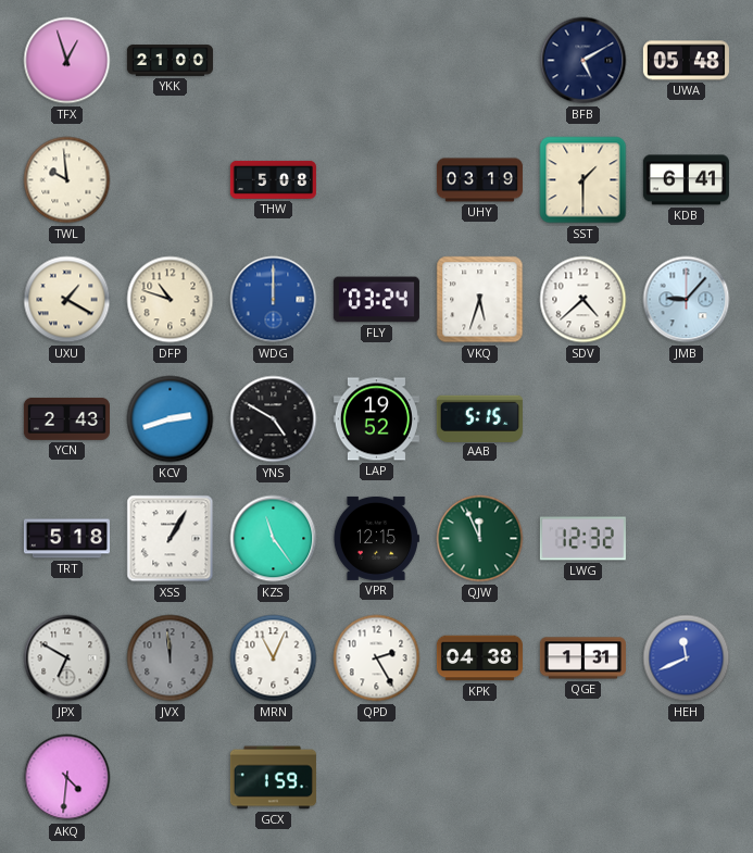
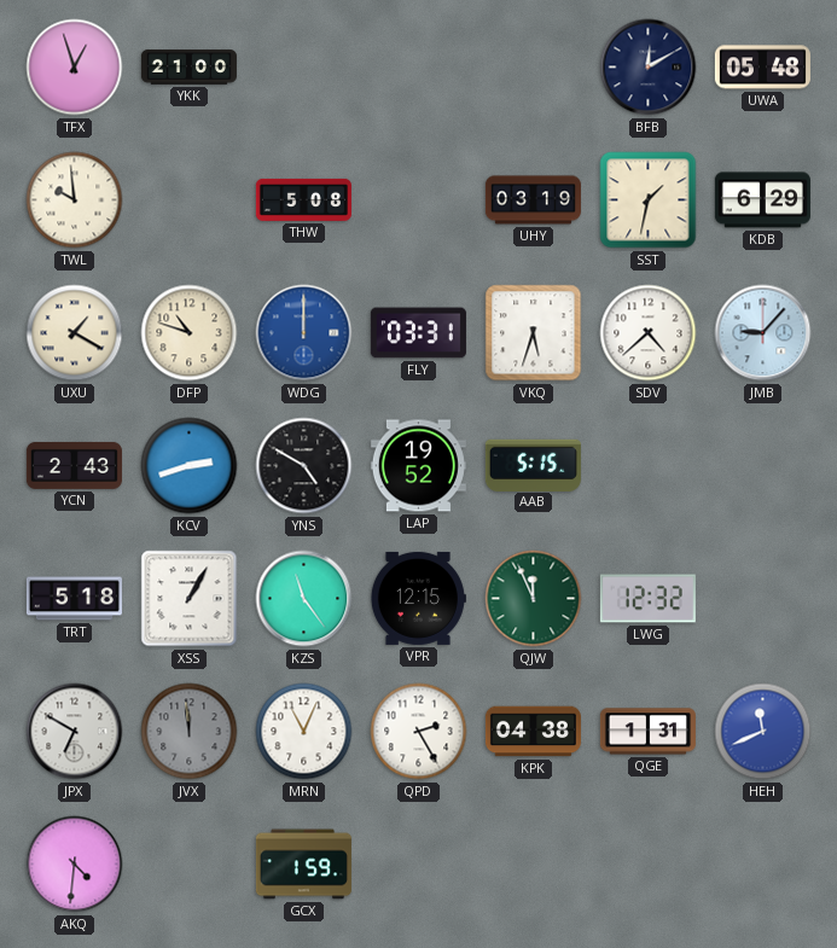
BFB: 5:10 -> 12:10 (649, 68)
SST: 1:30 -> 1:32 (649, 200)
KDB: 6:41 -> 6:29 (762, 200)
FLY: 03:24 -> 03:31 (418, 333)
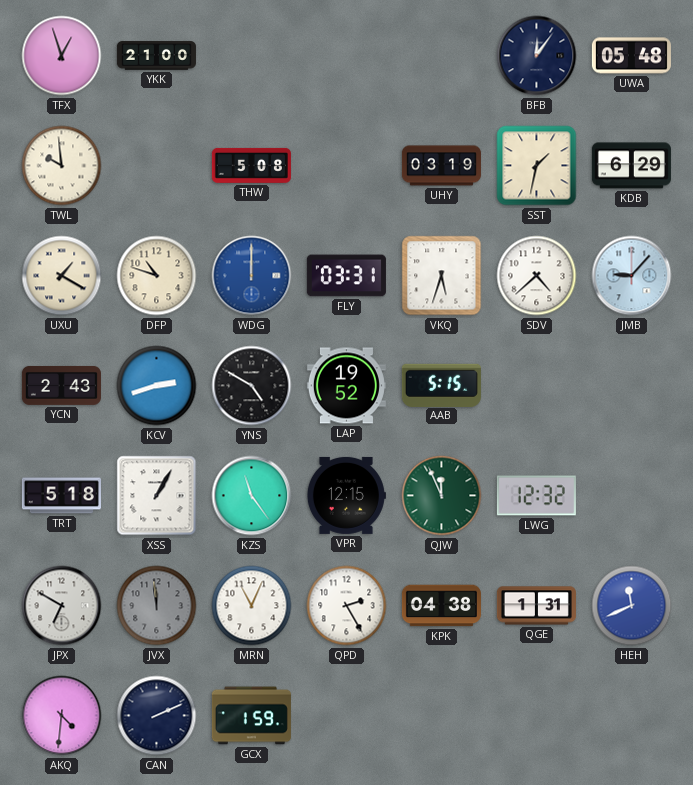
BFB: 12:10 -> 12:06 (537, 56)
CAN: none -> 2:11 (157, 716)
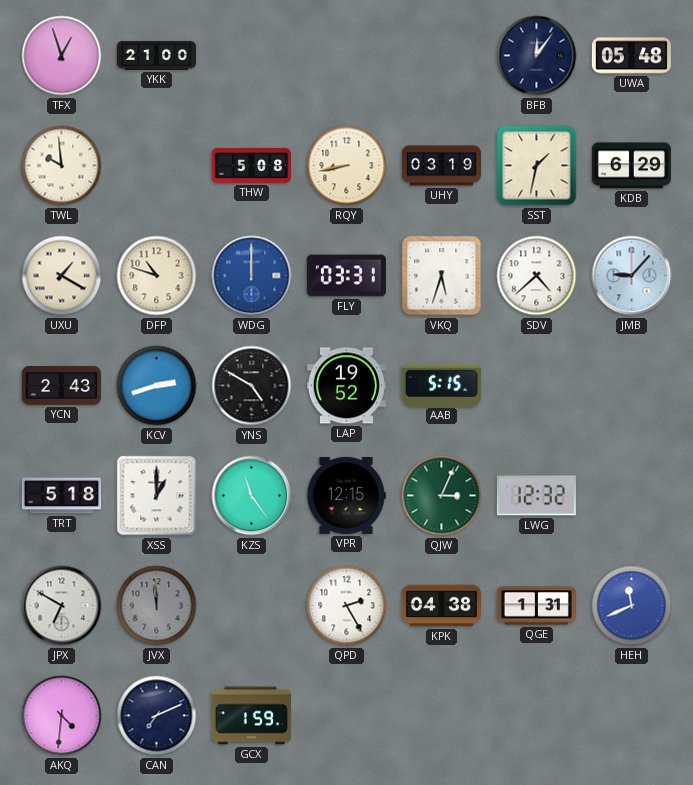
RQY: none -> 8:43 (347, 166)
XSS: 1:05 -> 1:00 (157, 496)
QJW: 11:56 -> 3:04 (442, 496)
MRN: 11:04 -> none (252, 606)
CAN: 2:11 -> 7:11 (157, 716)
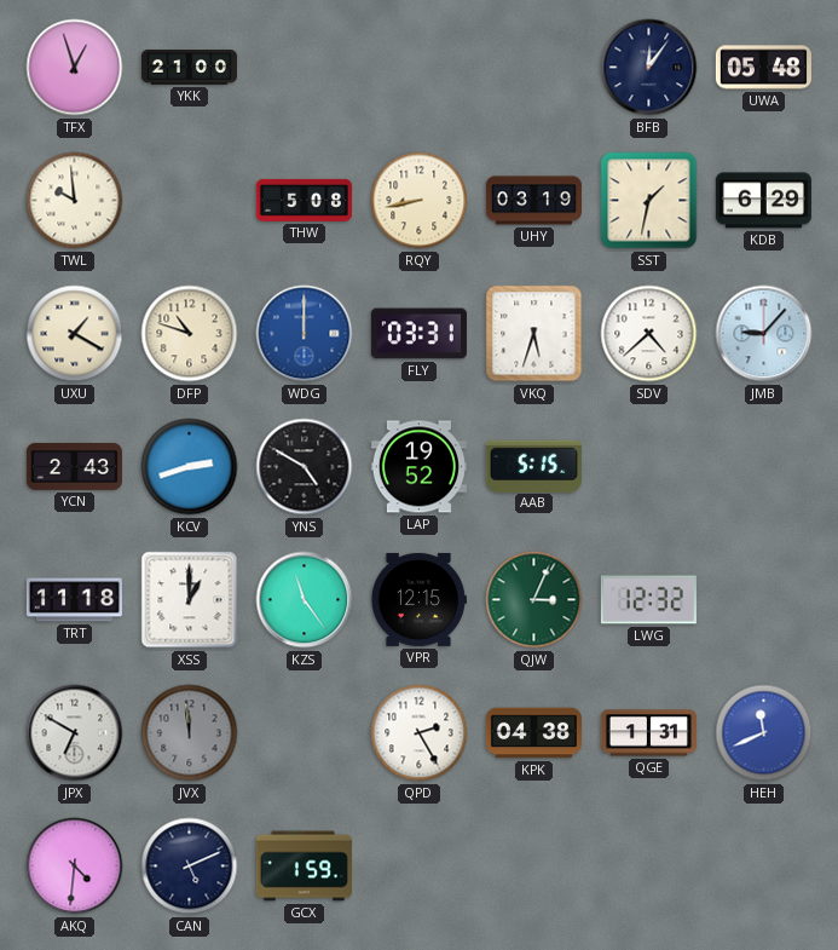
TRT: 5:18 -> 11:18 (74, 600)
CAN: 7:11 -> 5:11 (190, 866)
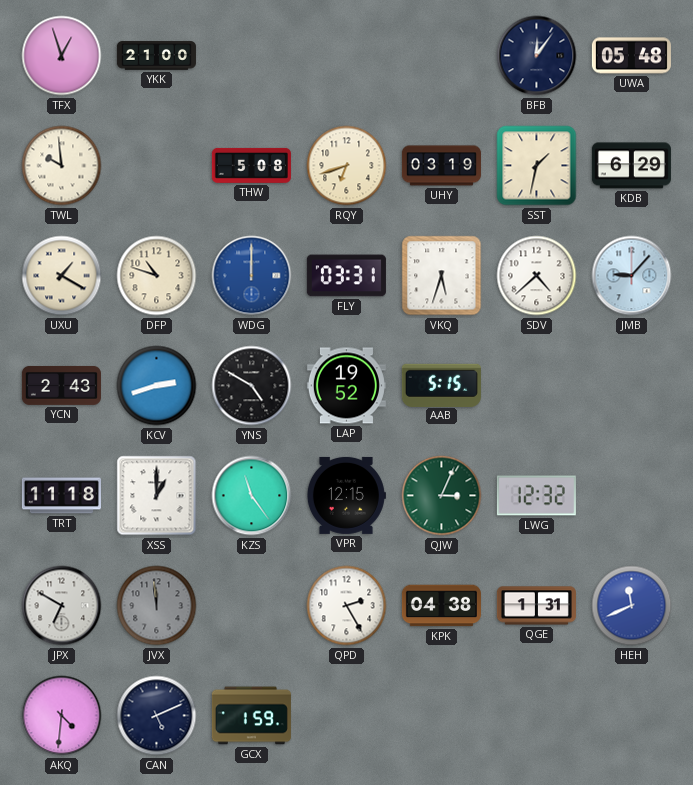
RQY: 8:43 -> 6:42 (347, 166)
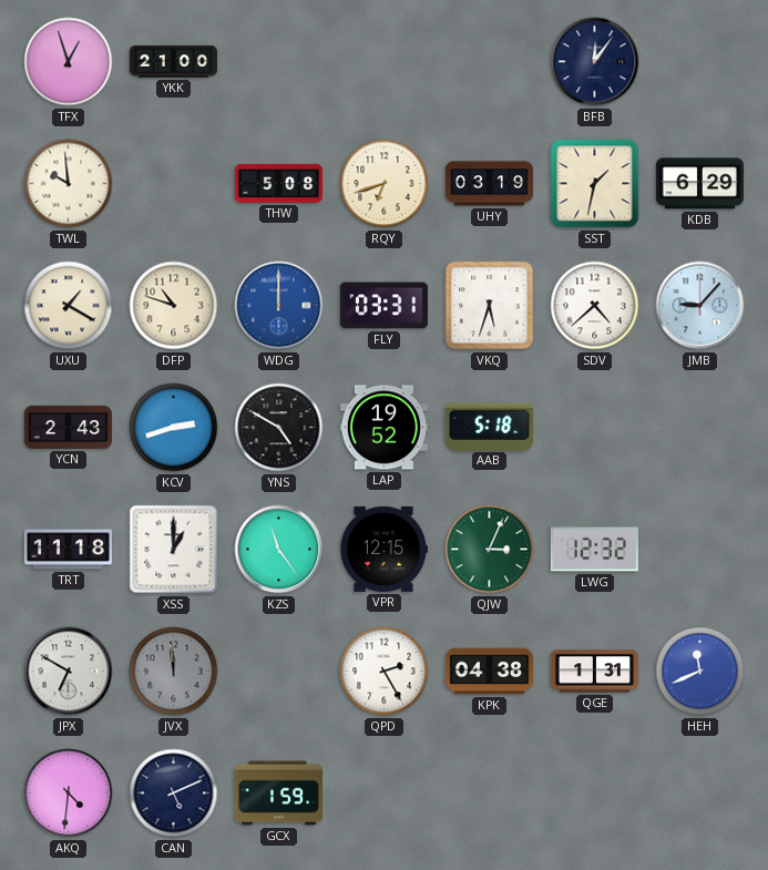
UWA: 05:48 -> none (631, 56)
AAB: 5:15 -> 5:18 (489, 427)
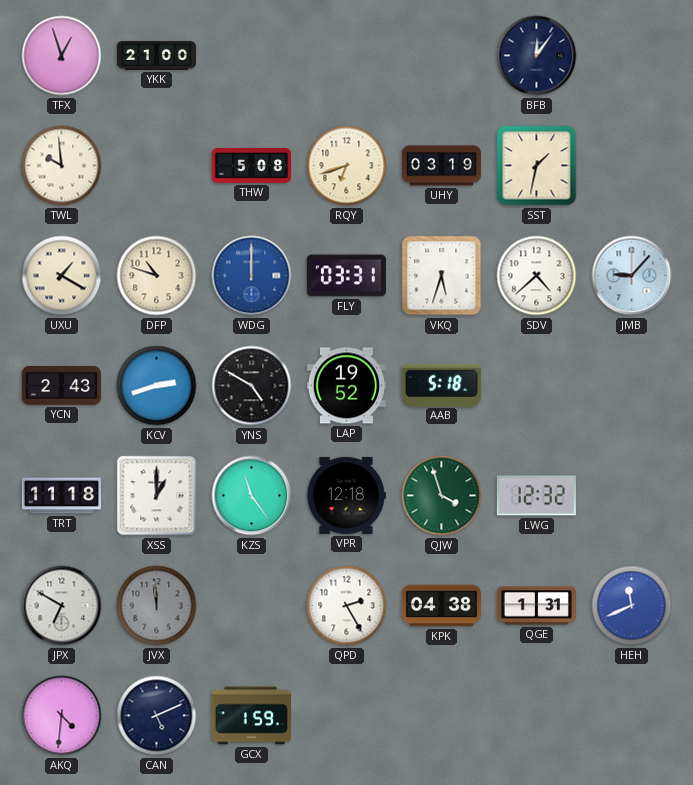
KDB: 6:29 -> none (699, 184)
VPR: 12:15 -> 12:18 (346, 495)
QJW: 3:04 -> 3:57 (442, 496)
